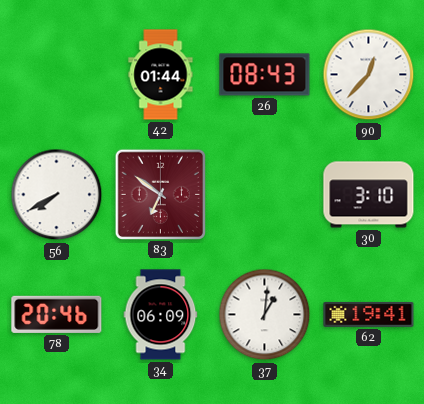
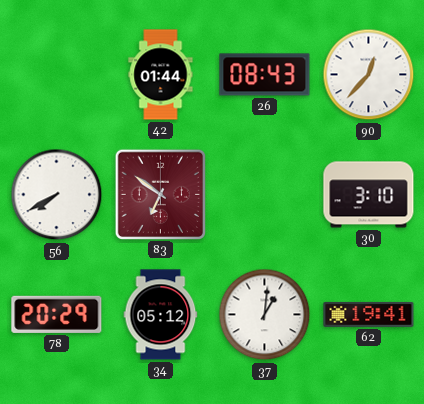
78: 20:46 -> 20:29 (57, 314)
34: 06:09 -> 05:12 (161, 315)
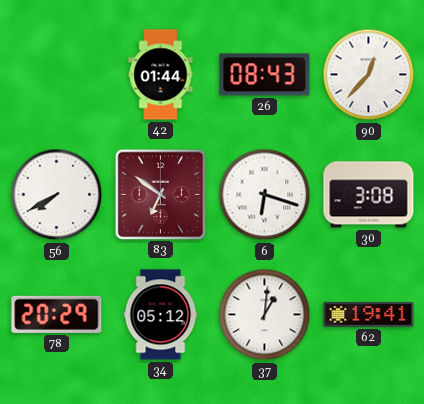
6: none -> 6:18 (265, 195)
30: 3:10 -> 3:08 (369, 195)
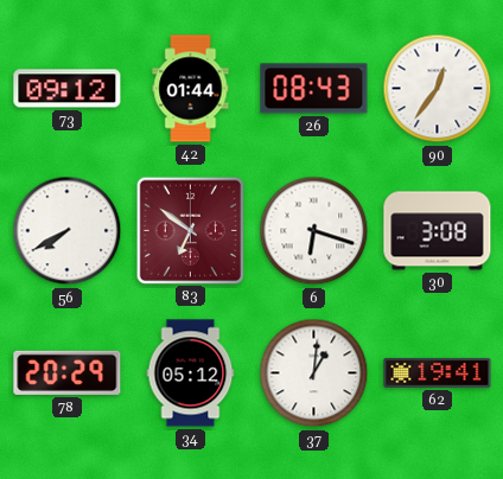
73: none -> 09:12 (68, 89)
90: 12:37 -> 12:36 (438, 89)
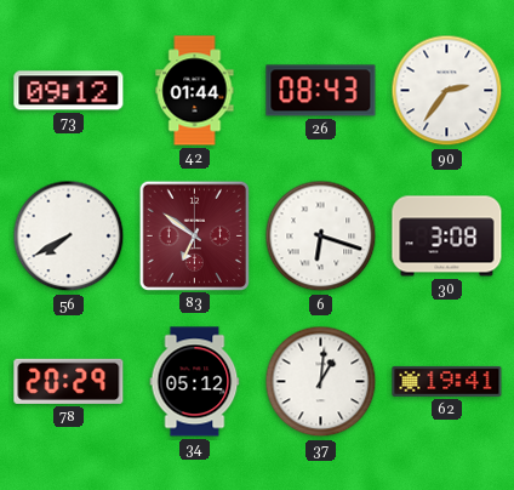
90: 12:36 -> 2:36 (447, 91)
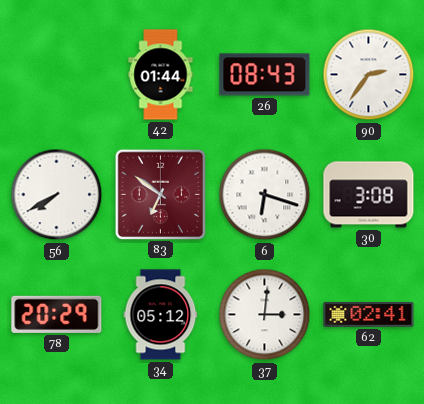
73: 09:12 -> none (69, 91)
37: 1:01 -> 3:01 (265, 315)
62: 19:41 -> 02:41 (369, 314)
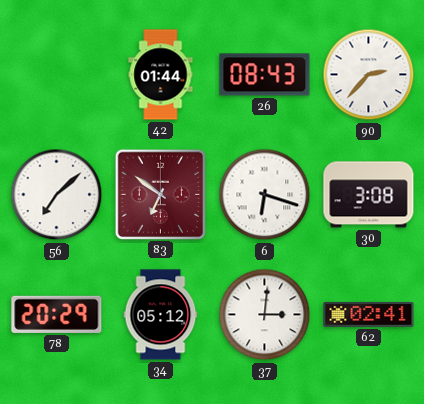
90: 2:36 -> 2:37 (369, 75)
56: 7:40 -> 7:08 (57, 195)
